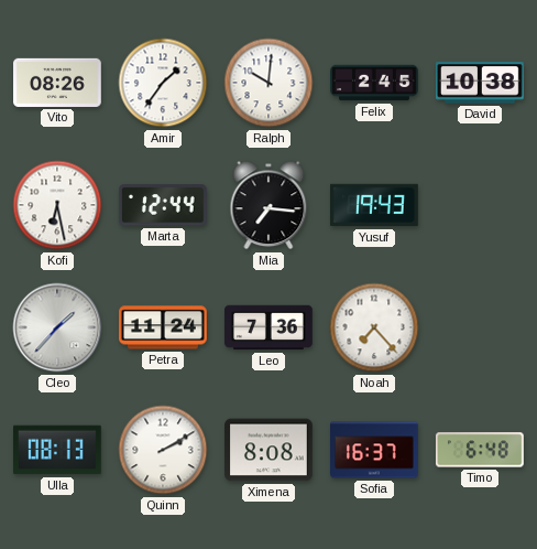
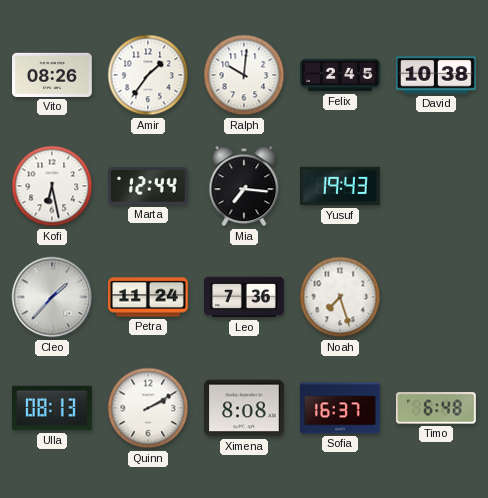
Noah: 7:23 -> 7:27 (340, 297)
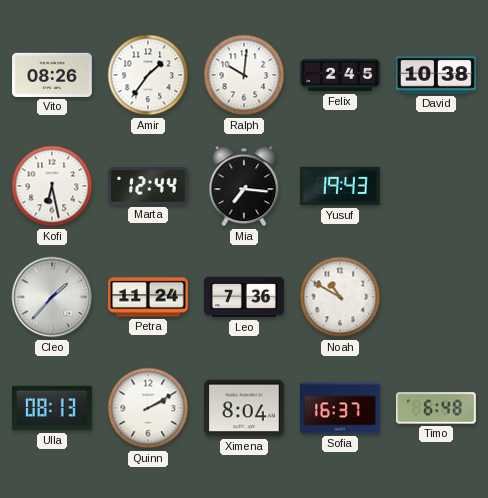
Noah: 7:27 -> 10:50 (340, 297)
Ximena: 8:08 -> 8:04 (245, 408)
